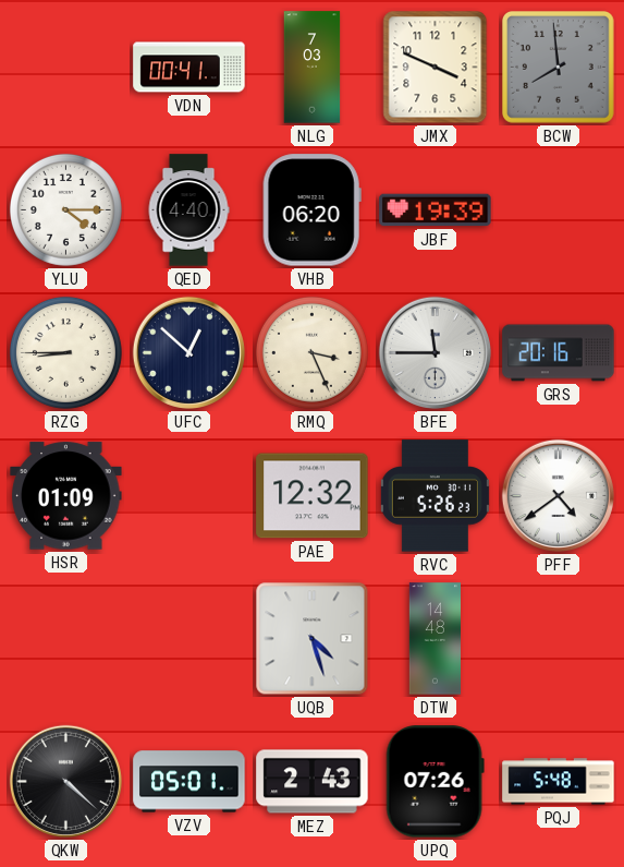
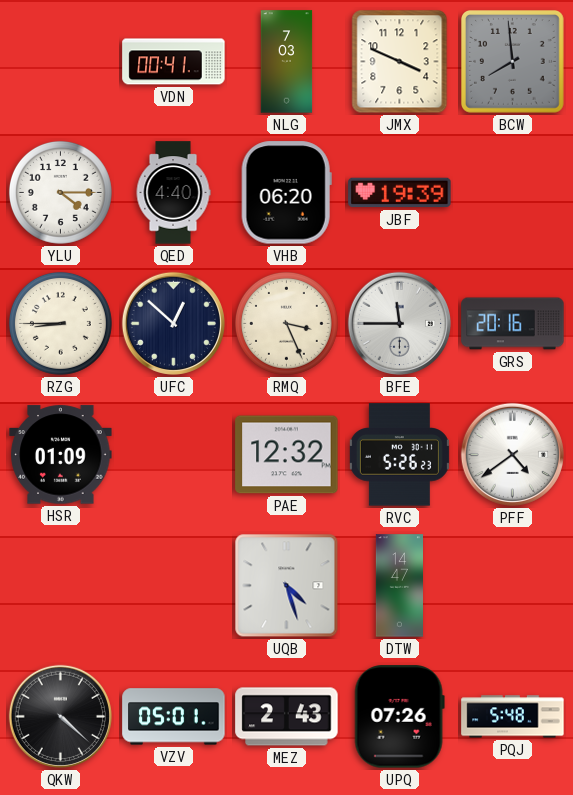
DTW: 14:48 -> 14:47 (399, 586)
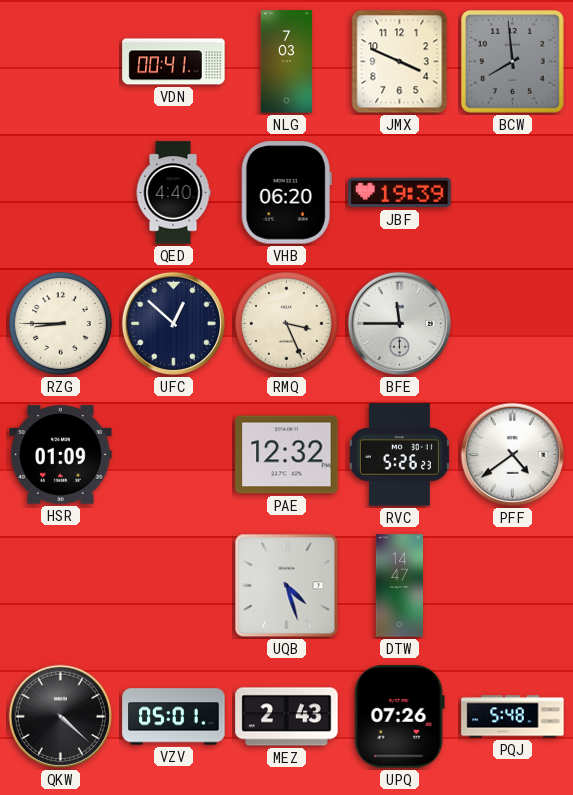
YLU: 4:15 -> none (60, 192)
GRS: 20:16 -> none (513, 324)
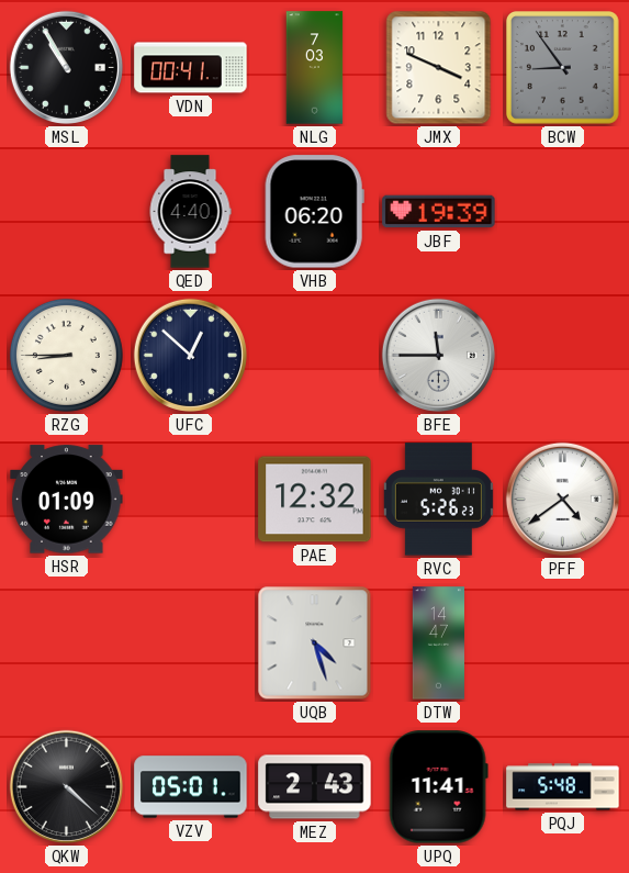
MSL: none -> 10:55 (66, 67)
BCW: 7:59 -> 8:54 (563, 68)
RMQ: 3:26 -> none (286, 323)
UPQ: 07:26 -> 11:41 (438, 787)
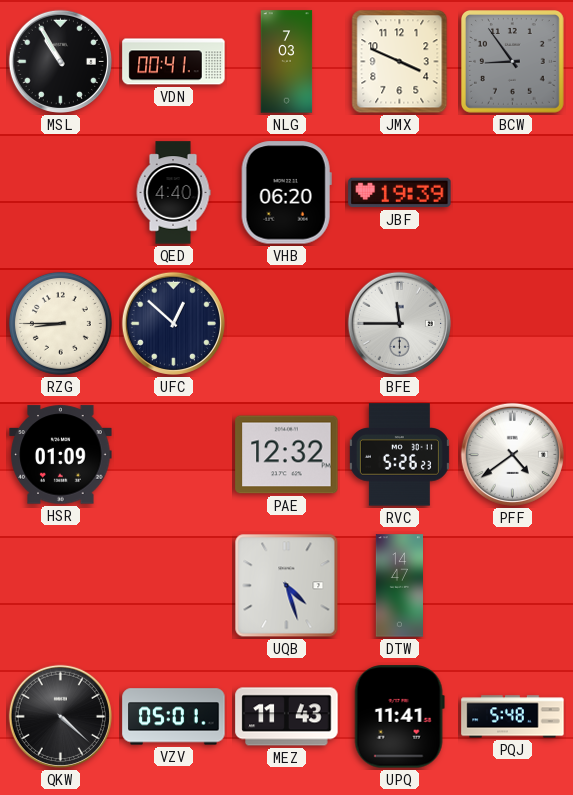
MEZ: 2:43 -> 11:43 (287, 717)
